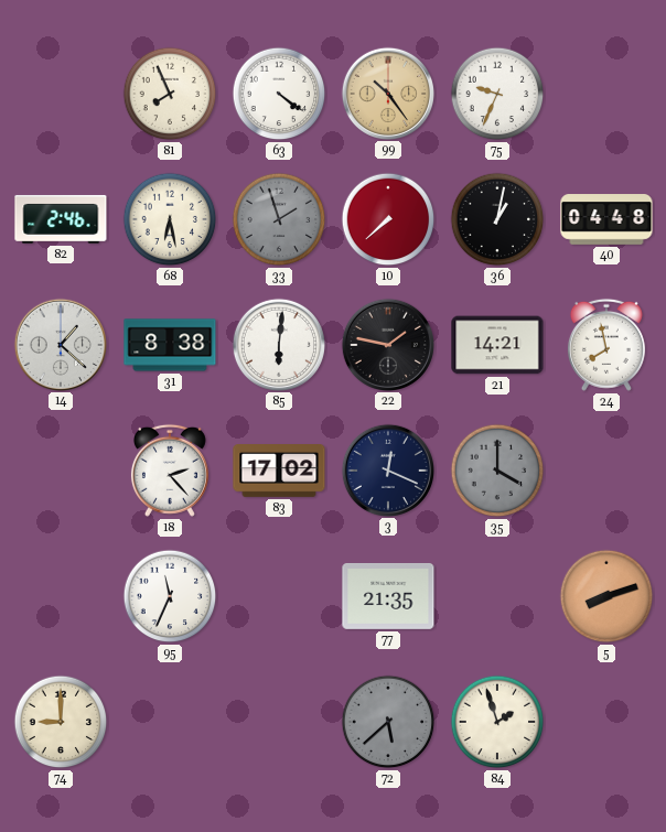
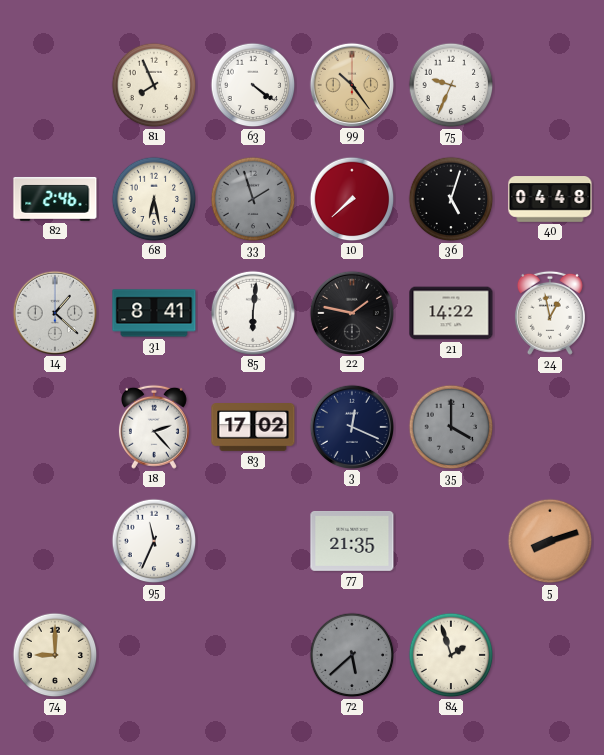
36: 1:02 -> 5:03 (451, 199)
31: 8:38 -> 8:41 (154, 313)
21: 14:21 -> 14:22 (451, 313)
24: 7:58 -> 12:58 (550, 313)
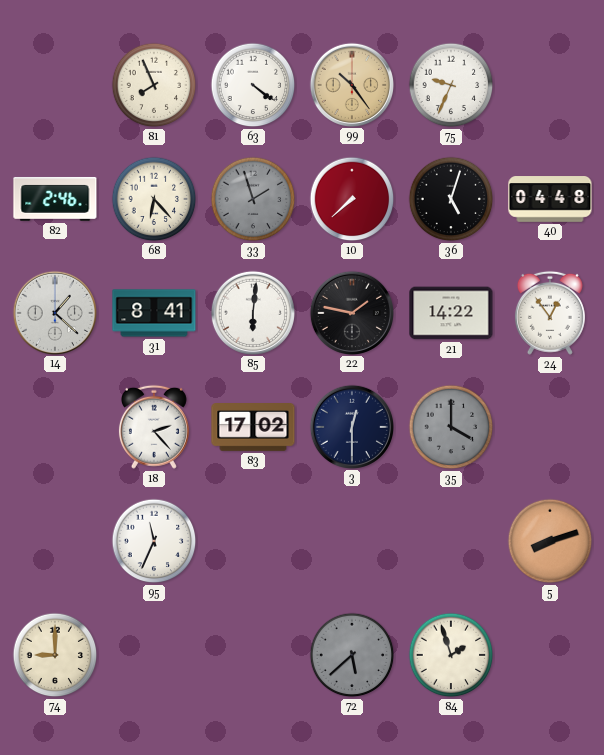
68: 6:28 -> 6:23 (154, 199)
24: 12:58 -> 12:54 (550, 313)
3: 12:19 -> 12:30 (351, 426)
77: 21:35 -> none (352, 541)
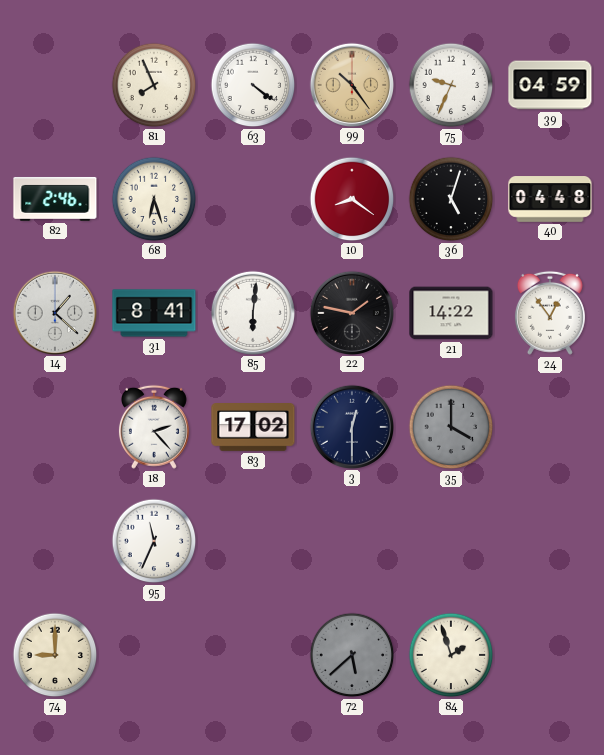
39: none -> 04:59 (550, 85)
68: 6:23 -> 6:27 (154, 199)
33: 1:57 -> none (253, 199)
10: 7:38 -> 8:21 (352, 199)
5: 8:12 -> none (550, 541)
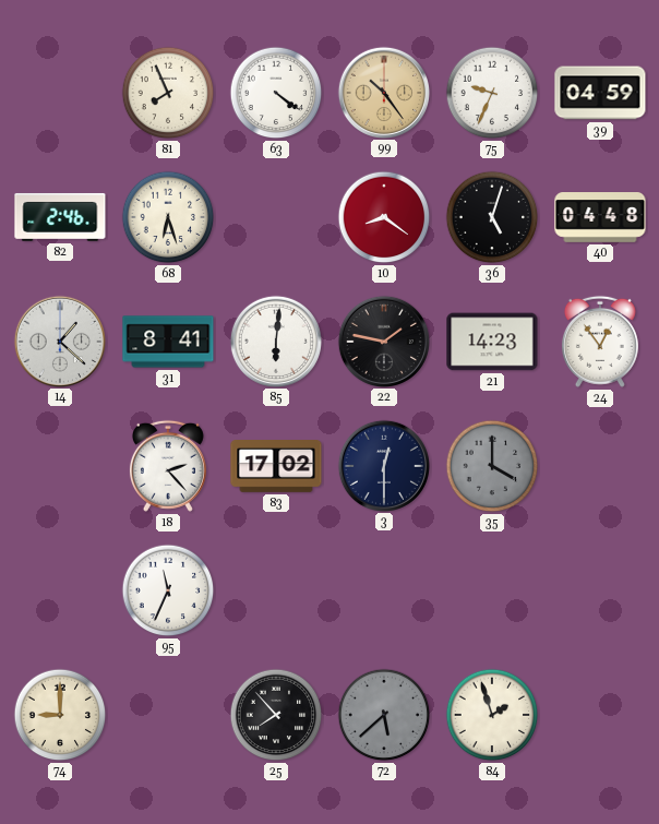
21: 14:22 -> 14:23 (492, 342)
25: none -> 7:53 (276, 715)
